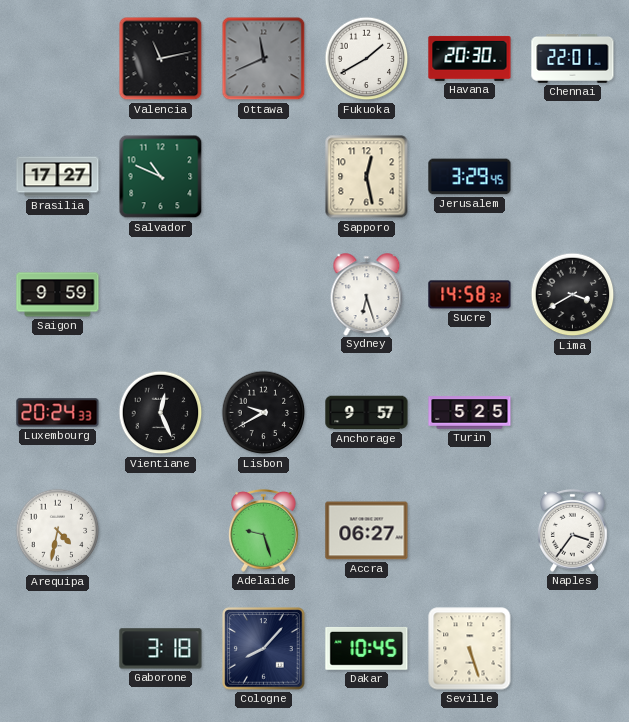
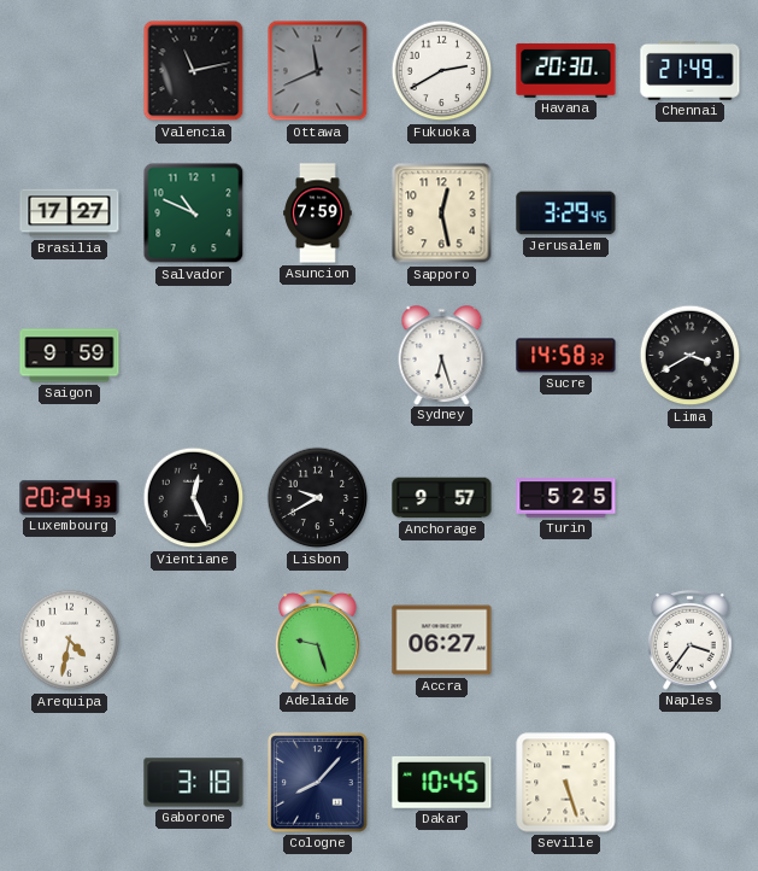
Fukuoka: 1:40 -> 2:40 (442, 71)
Chennai: 22:01 -> 21:49 (691, 70)
Asuncion: none -> 7:59 (318, 214)
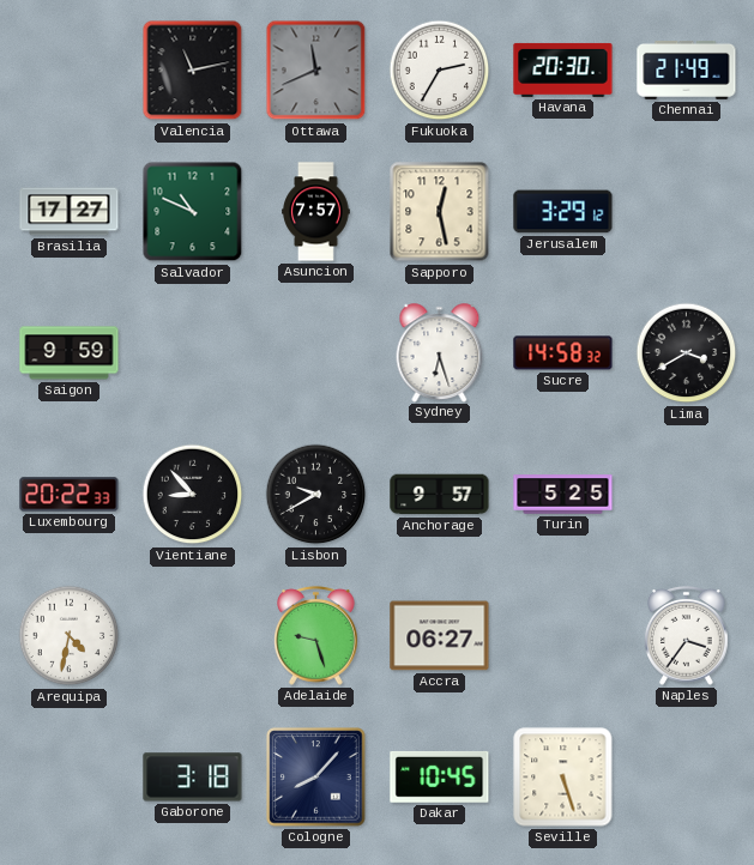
Fukuoka: 2:40 -> 2:35 (440, 71)
Asuncion: 7:59 -> 7:57 (316, 212)
Jerusalem: 3:29:45 -> 3:29:12 (563, 212)
Luxembourg: 20:24 -> 20:22 (70, 495)
Vientiane: 12:26 -> 8:53 (193, 495)
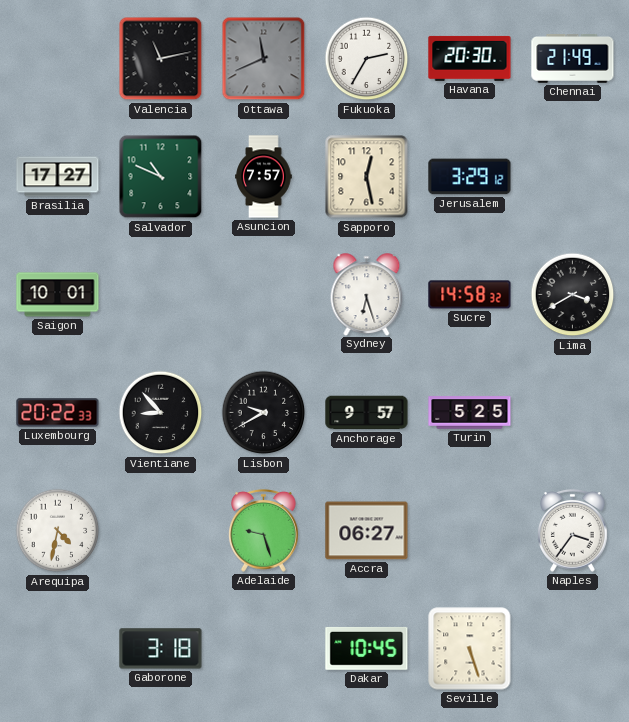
Saigon: 9:59 -> 10:01 (58, 295)
Cologne: 8:07 -> none (316, 778)
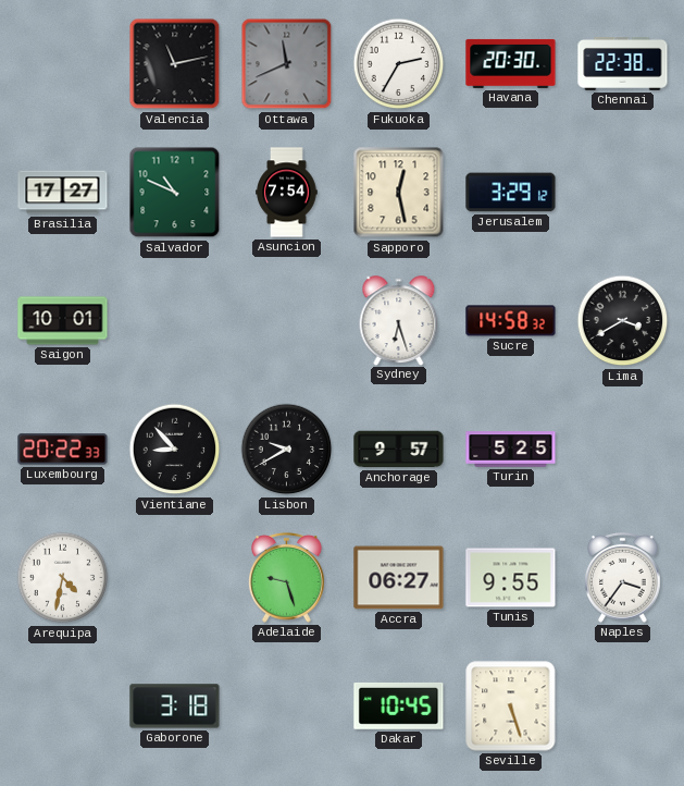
Chennai: 21:49 -> 22:38 (623, 63)
Asuncion: 7:57 -> 7:54 (287, 193)
Tunis: none -> 9:55 (511, 578)
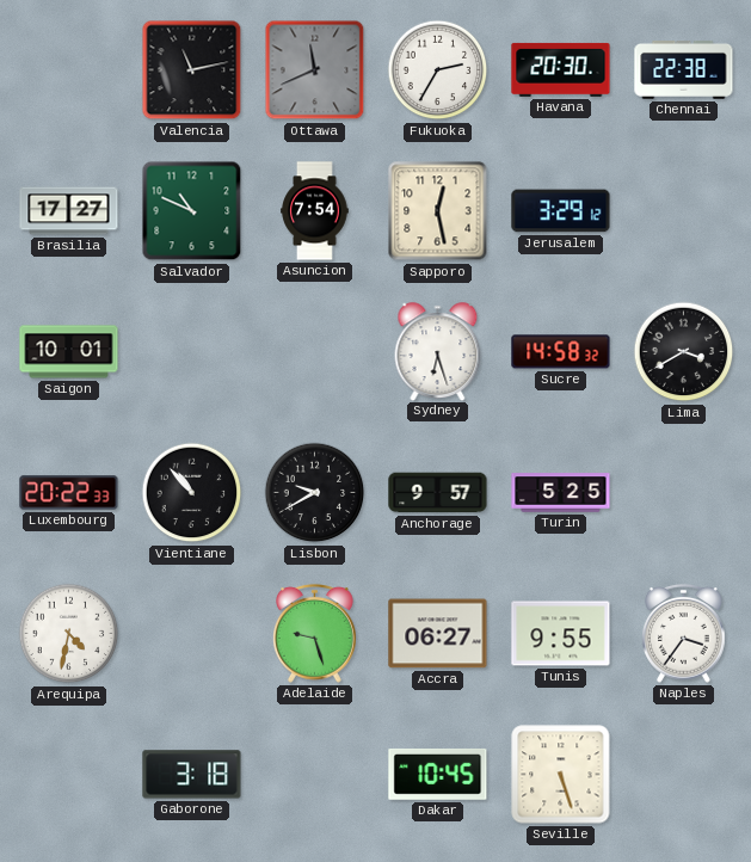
Vientiane: 8:53 -> 10:53 (192, 493)
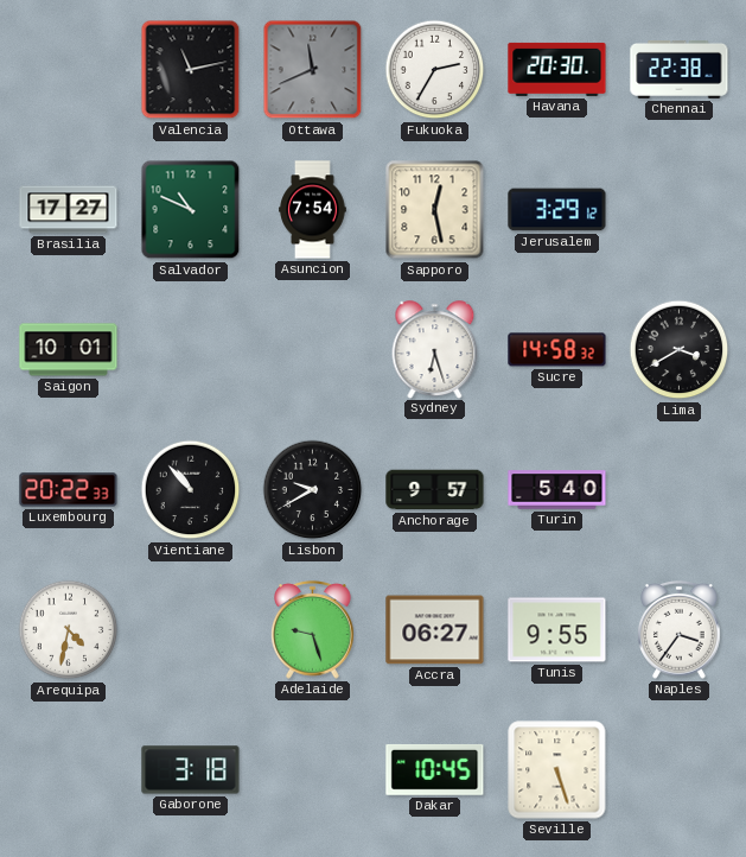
Turin: 5:25 -> 5:40 (557, 490)
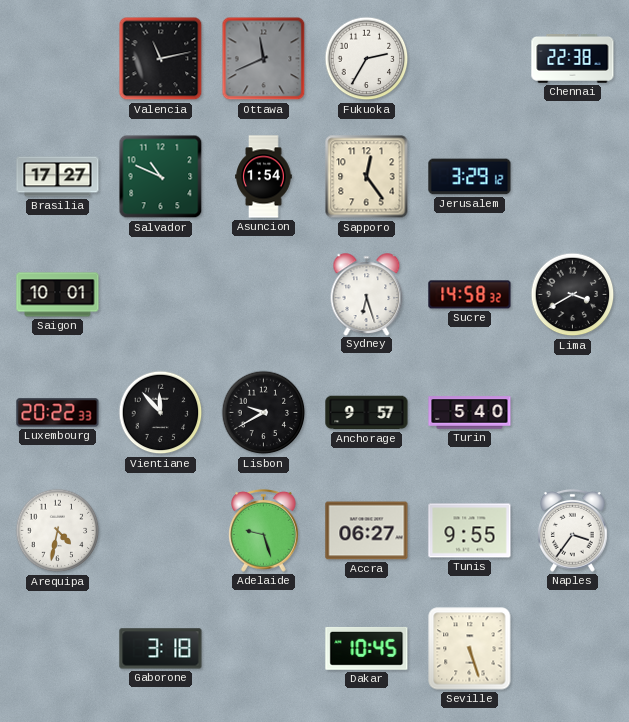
Havana: 20:30 -> none (557, 69)
Asuncion: 7:54 -> 1:54 (264, 177)
Sapporo: 12:28 -> 12:24 (367, 177)
Vientiane: 10:53 -> 11:53 (161, 413)
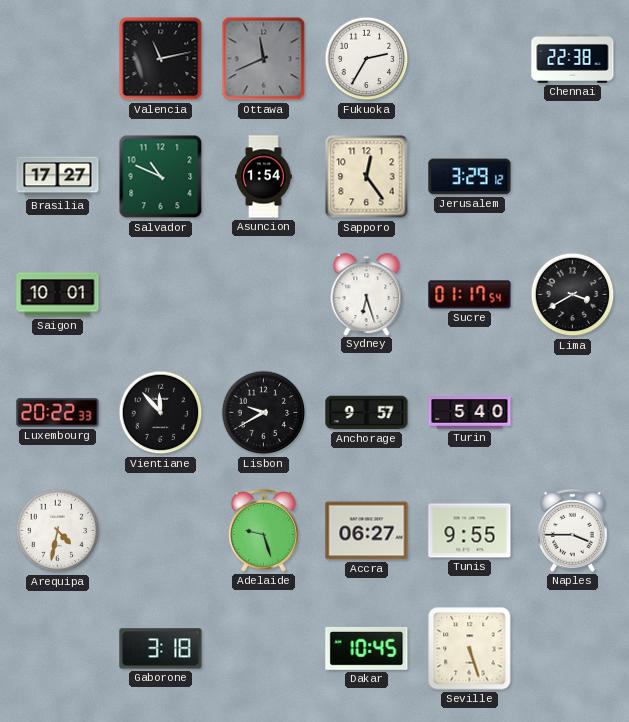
Sucre: 14:58 -> 01:17 (470, 295)
Naples: 3:36 -> 3:45 (573, 530)
